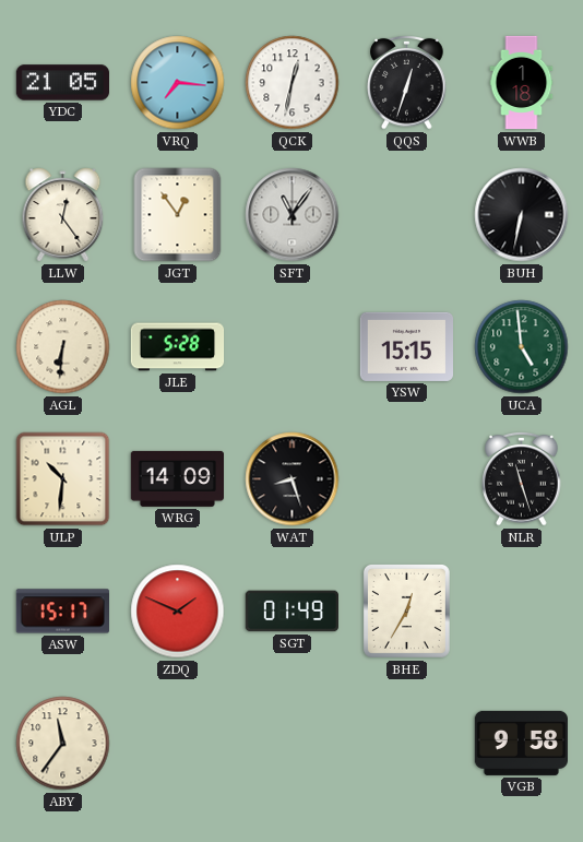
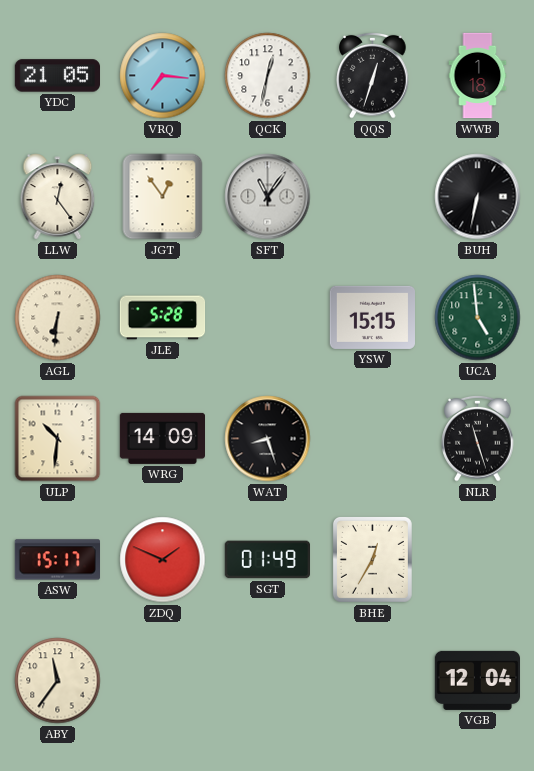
VGB: 9:58 -> 12:04 (477, 680)
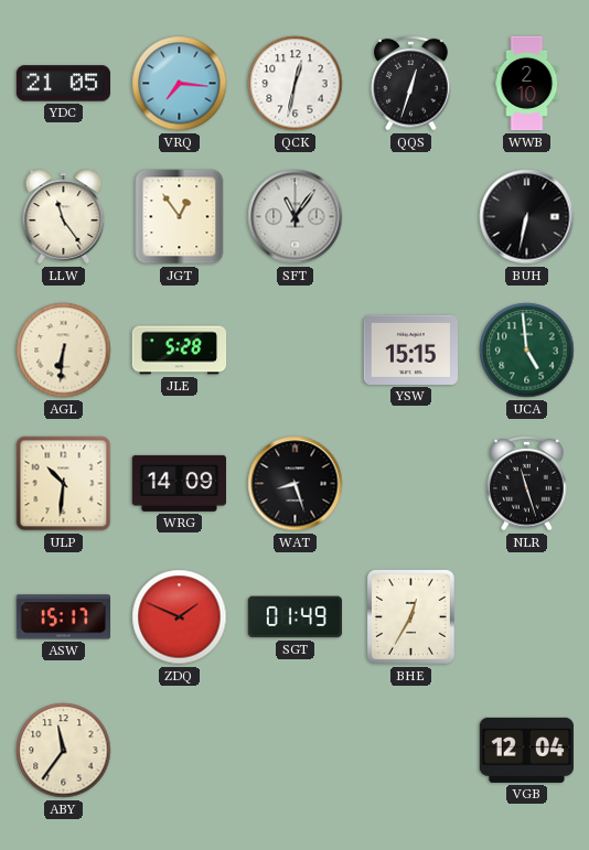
WWB: 1:18 -> 2:10 (527, 84)
LLW: 12:24 -> 11:24 (64, 217)
